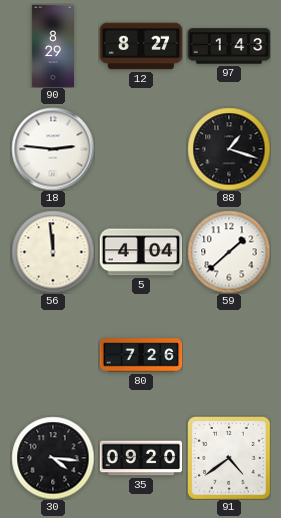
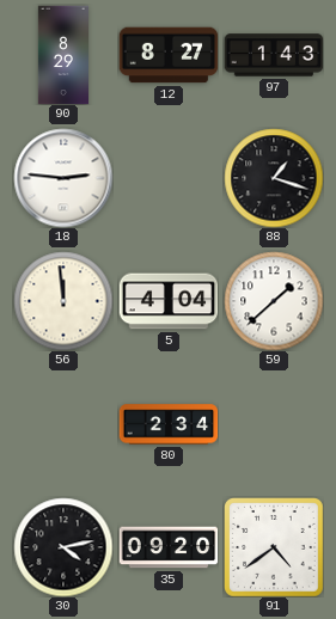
80: 7:26 -> 2:34 (169, 424)
30: 4:16 -> 4:13 (63, 547)
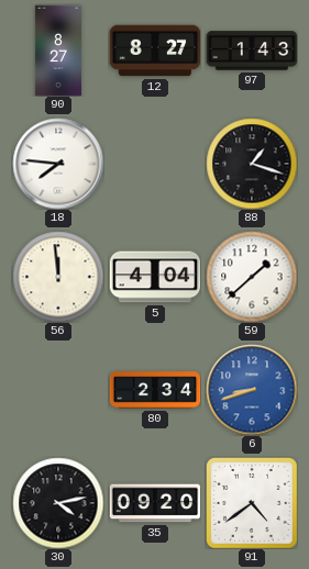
90: 8:29 -> 8:27 (57, 51)
18: 2:46 -> 7:46 (58, 164)
6: none -> 8:42 (252, 390)
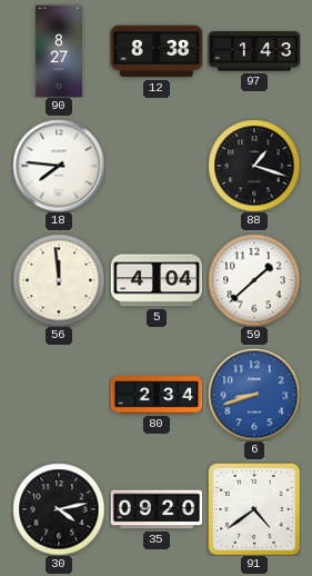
12: 8:27 -> 8:38 (157, 51)
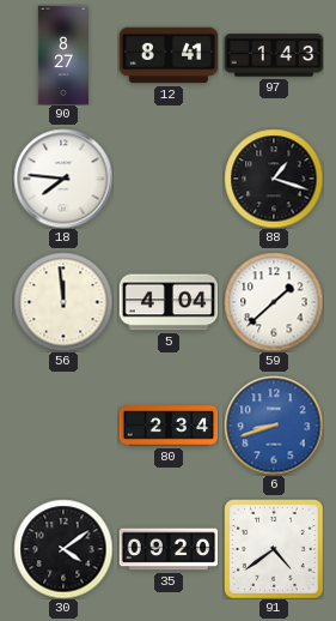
12: 8:38 -> 8:41 (169, 55)
30: 4:13 -> 4:09 (63, 549)
